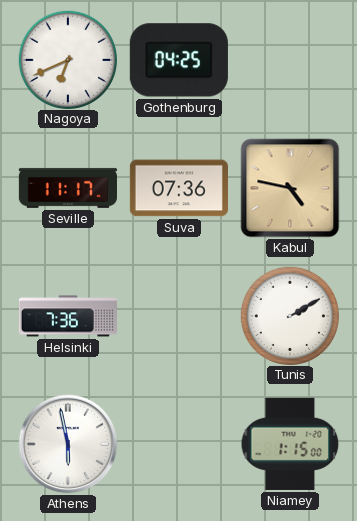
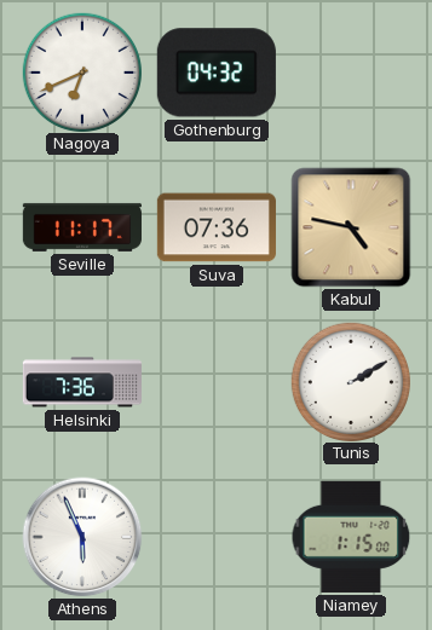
Gothenburg: 04:25 -> 04:32 (217, 73)
Athens: 5:58 -> 5:56 (82, 537)
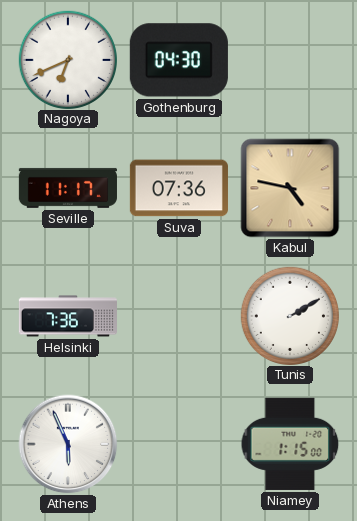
Gothenburg: 04:32 -> 04:30 (179, 60)
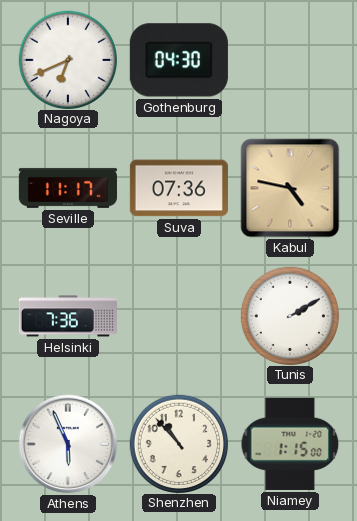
Shenzhen: none -> 10:53 (178, 443)
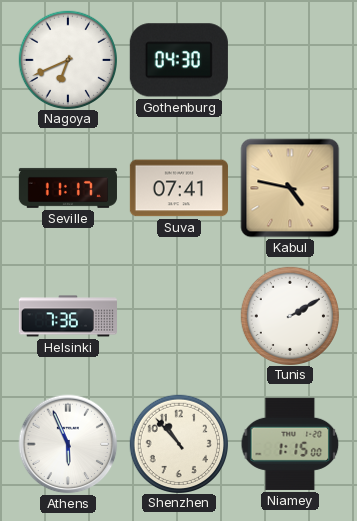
Suva: 07:36 -> 07:41 (179, 188)
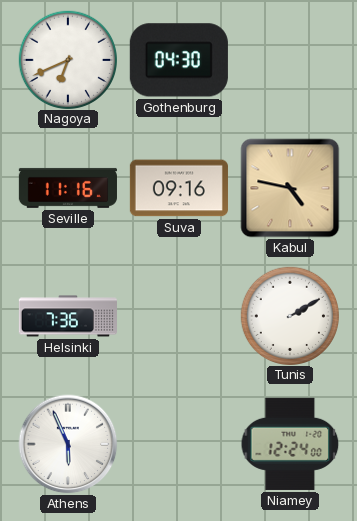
Seville: 11:17 -> 11:16 (68, 188)
Suva: 07:41 -> 09:16 (179, 188)
Shenzhen: 10:53 -> none (178, 443)
Niamey: 1:15 -> 12:24 (290, 444)
